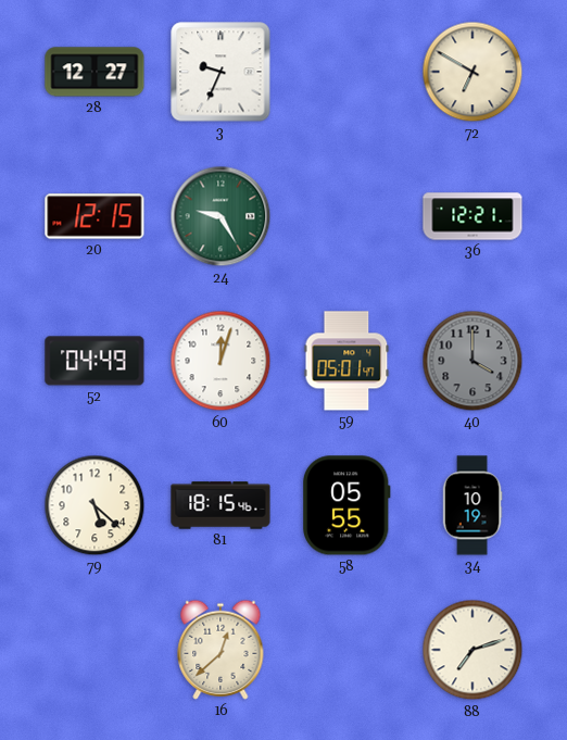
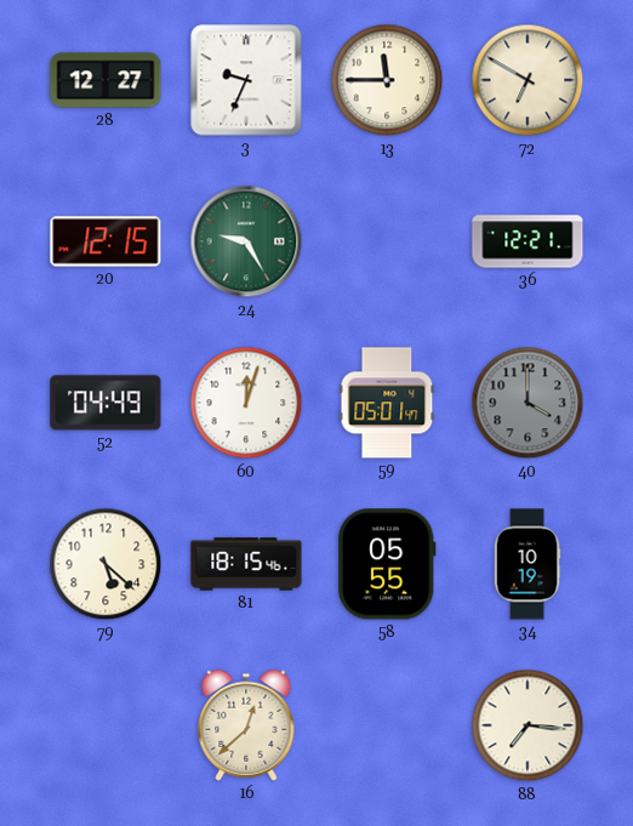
13: none -> 11:45 (387, 80)
88: 7:12 -> 7:16 (527, 725)
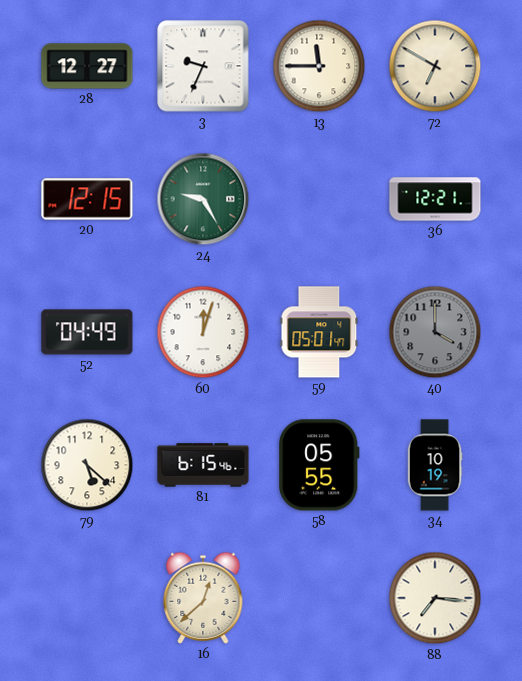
81: 18:15 -> 6:15 (203, 465)
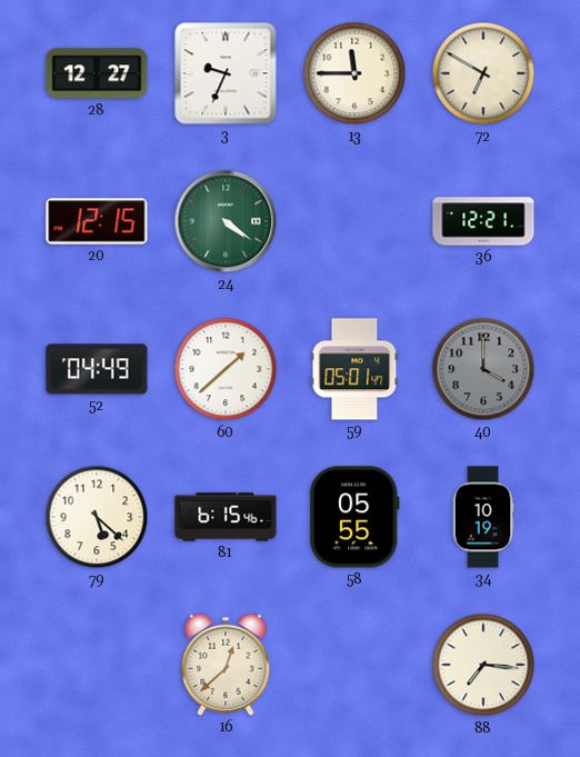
24: 9:25 -> 4:21 (226, 221)
60: 12:03 -> 1:38 (226, 369)
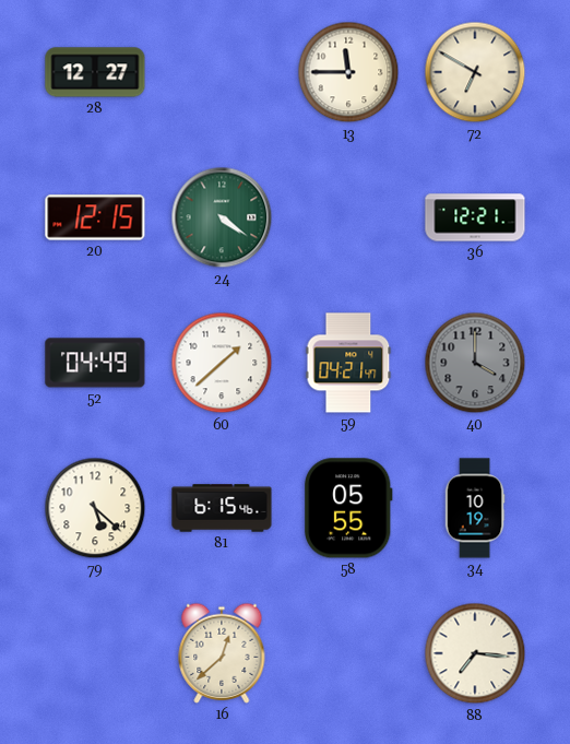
3: 9:34 -> none (226, 73)
59: 05:01 -> 04:21 (348, 363)
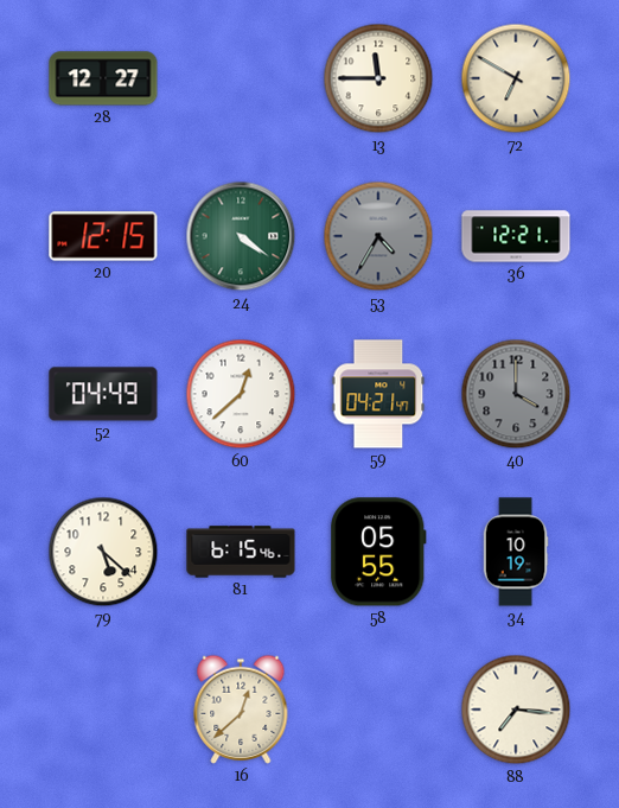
53: none -> 4:35 (378, 236)
60: 1:38 -> 12:38 (241, 394)
